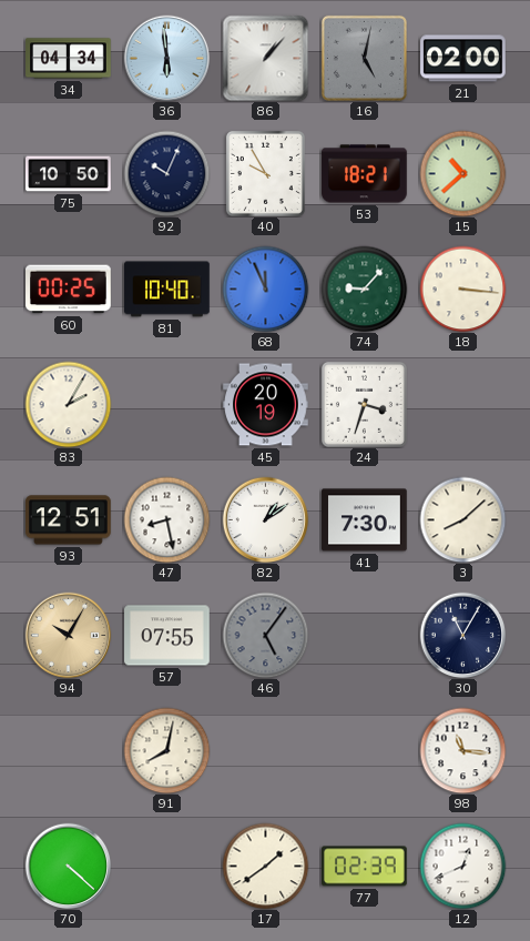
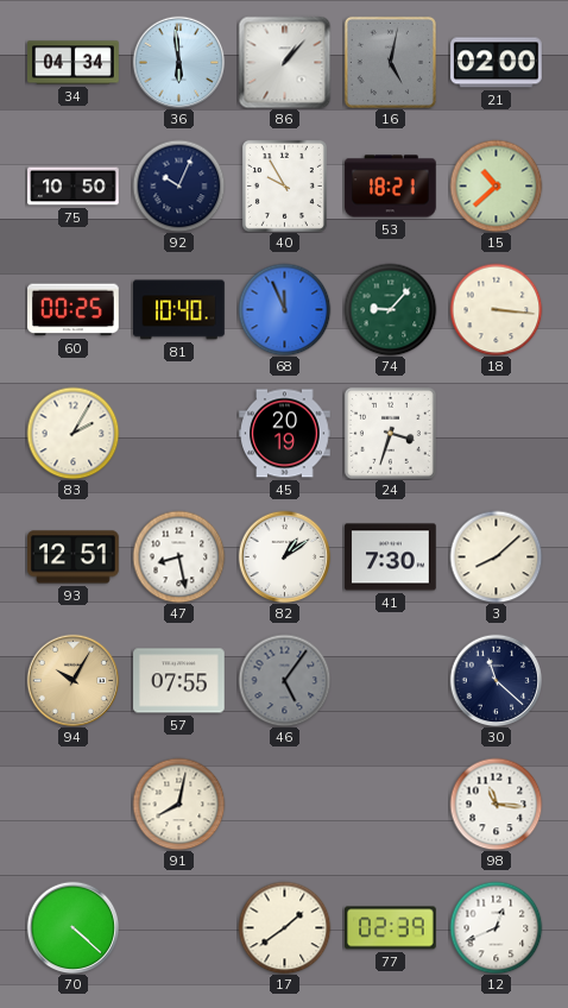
30: 11:05 -> 11:22 (496, 680)
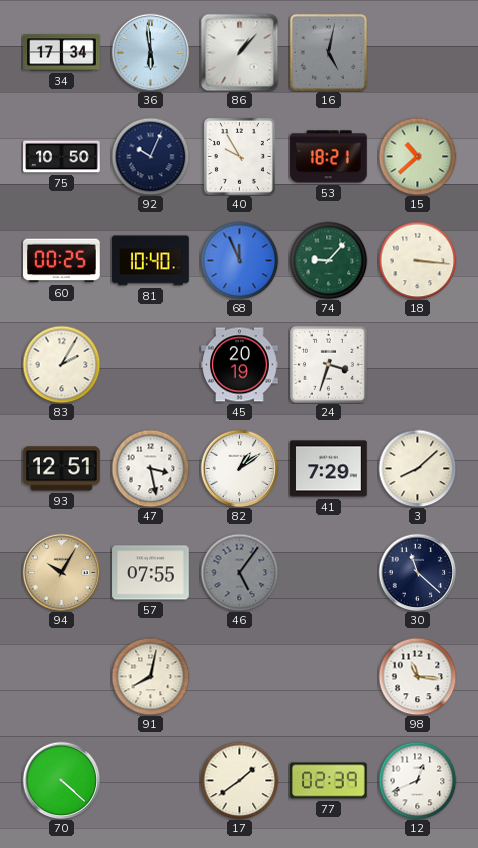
34: 04:34 -> 17:34 (62, 53)
21: 02:00 -> none (497, 63)
47: 8:28 -> 3:28 (150, 468)
41: 7:30 -> 7:29 (329, 469)
